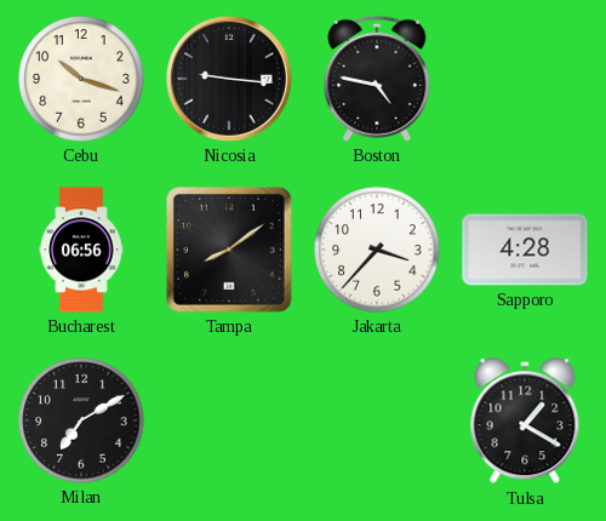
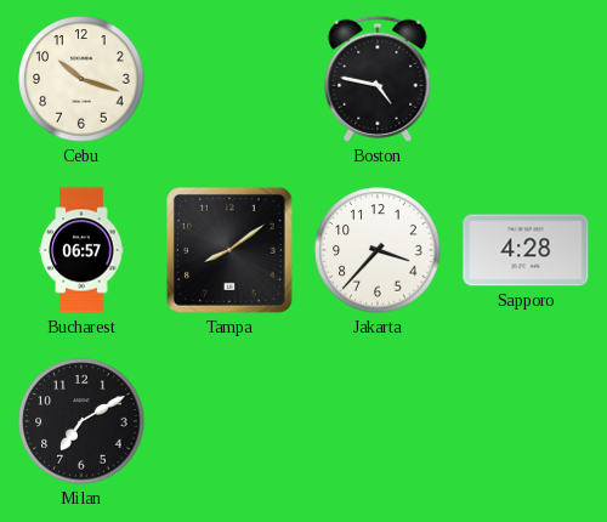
Nicosia: 9:16 -> none (229, 79)
Bucharest: 06:56 -> 06:57 (81, 250)
Tulsa: 1:20 -> none (525, 422)
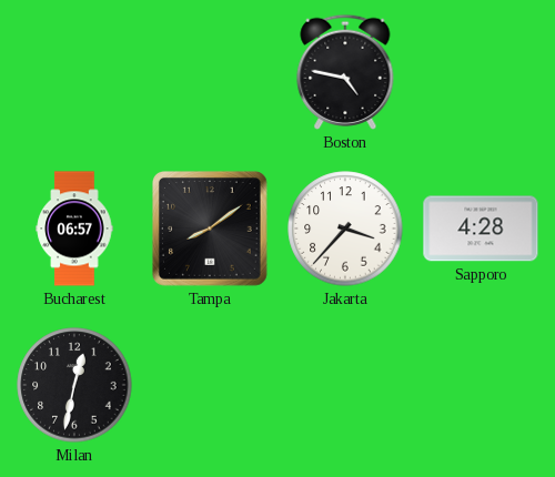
Cebu: 10:18 -> none (81, 79)
Milan: 7:10 -> 12:32 (74, 385)
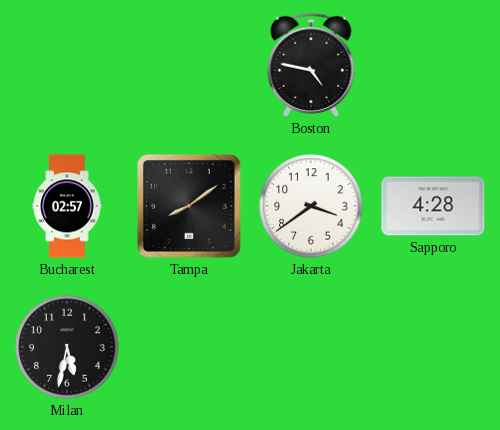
Bucharest: 06:57 -> 02:57 (67, 206)
Jakarta: 3:37 -> 3:39 (311, 206)
Milan: 12:32 -> 5:32 (67, 347)
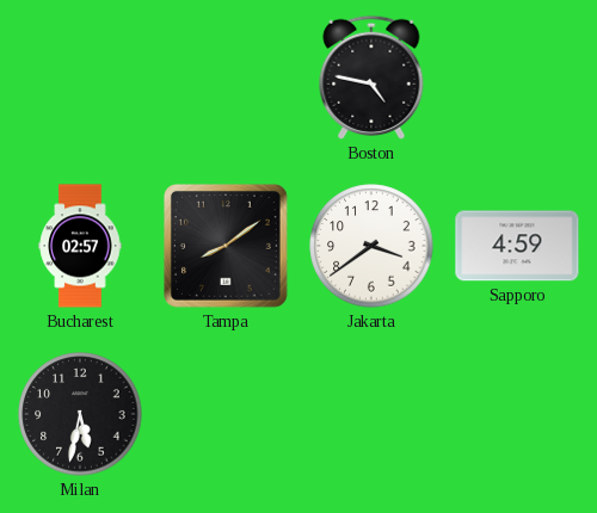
Sapporo: 4:28 -> 4:59 (517, 246)
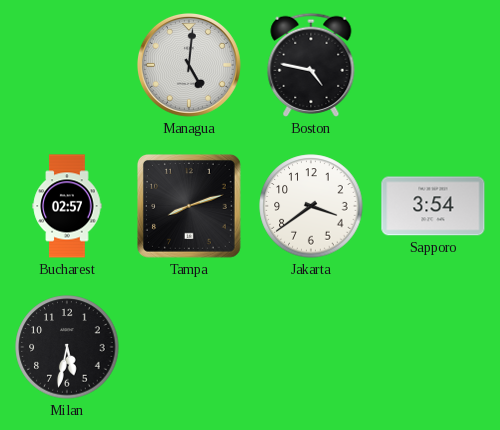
Managua: none -> 5:01 (189, 65)
Tampa: 8:09 -> 8:12 (190, 207)
Sapporo: 4:59 -> 3:54 (433, 206)
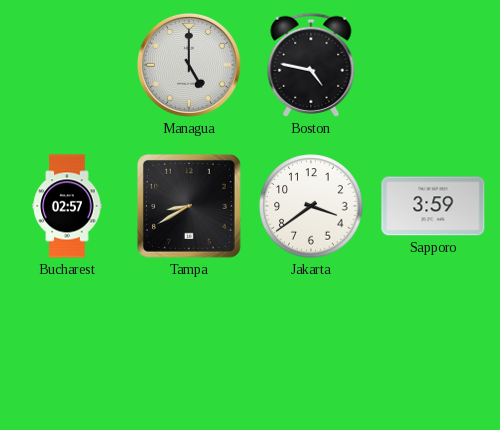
Managua: 5:01 -> 5:00 (189, 65)
Tampa: 8:12 -> 8:40 (190, 207)
Sapporo: 3:54 -> 3:59 (433, 206)
Milan: 5:32 -> none (67, 347)
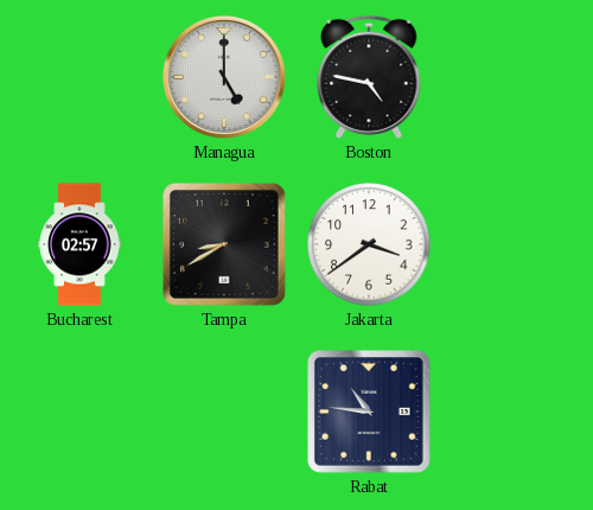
Sapporo: 3:59 -> none (433, 206)
Rabat: none -> 10:46 (370, 413)
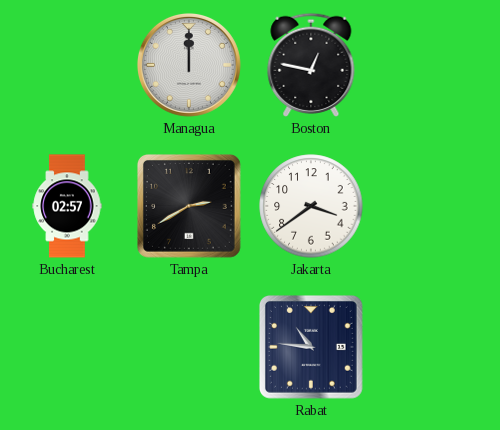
Managua: 5:00 -> 12:00 (189, 65)
Boston: 4:47 -> 12:47 (311, 65)
Tampa: 8:40 -> 2:40 (190, 207)
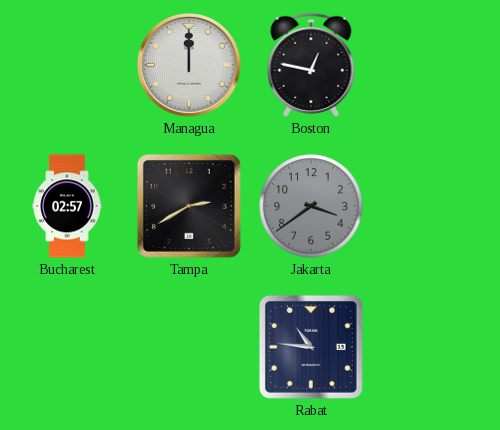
Jakarta dial: white -> grey (311, 206)
